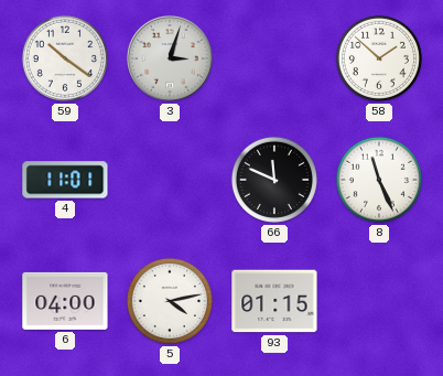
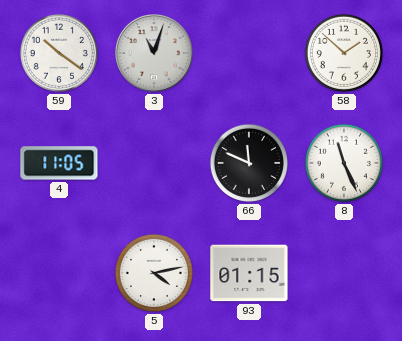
3: 3:03 -> 11:03 (155, 54)
4: 11:01 -> 11:05 (59, 163)
6: 04:00 -> none (65, 301)
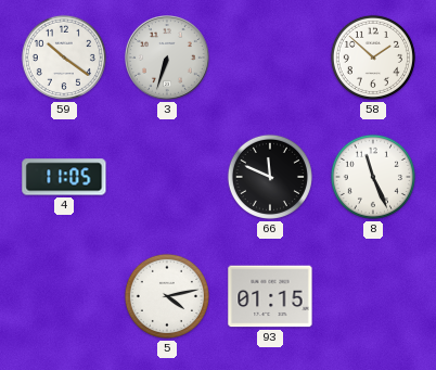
3: 11:03 -> 6:33 (168, 59)
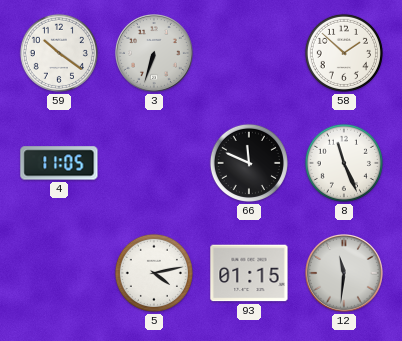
12: none -> 11:31 (345, 274)
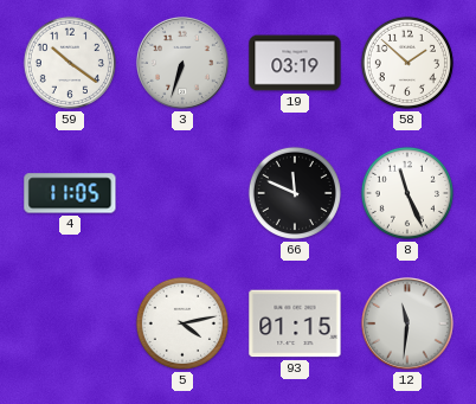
19: none -> 03:19 (295, 63)
